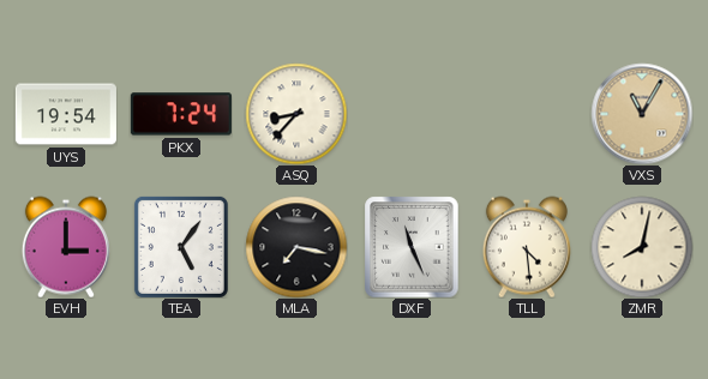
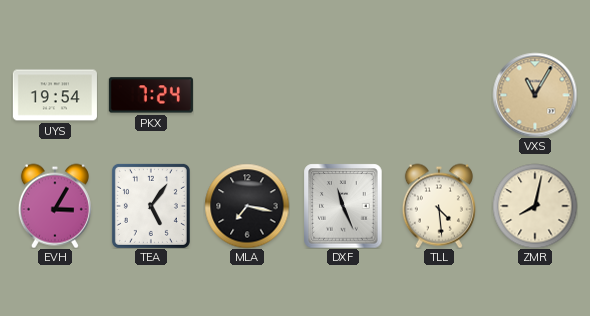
ASQ: 8:37 -> none (296, 114)
EVH: 3:00 -> 3:05 (55, 206)
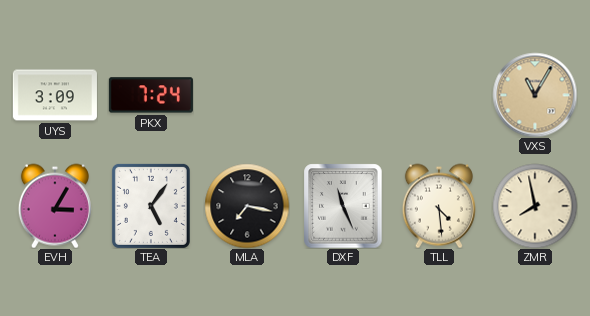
UYS: 19:54 -> 3:09 (55, 95)
ZMR: 8:02 -> 7:58 (535, 206)
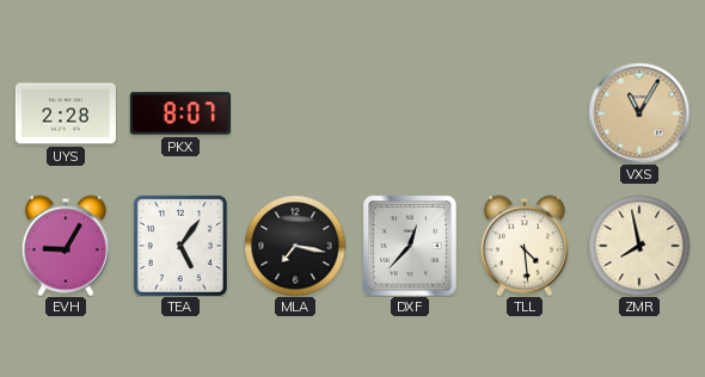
UYS: 3:09 -> 2:28 (66, 113)
PKX: 7:24 -> 8:07 (180, 113)
EVH: 3:05 -> 9:05 (66, 246)
DXF: 11:26 -> 12:37 (410, 246)
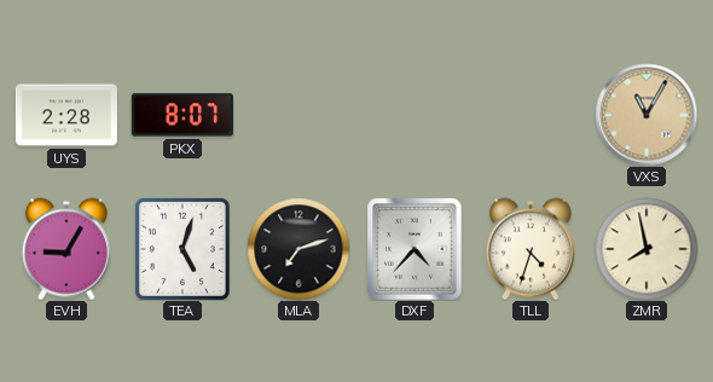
TEA: 5:06 -> 5:03 (182, 249)
MLA: 7:17 -> 7:12 (298, 249)
DXF: 12:37 -> 4:37 (415, 249)
TLL: 4:29 -> 4:33 (531, 249)
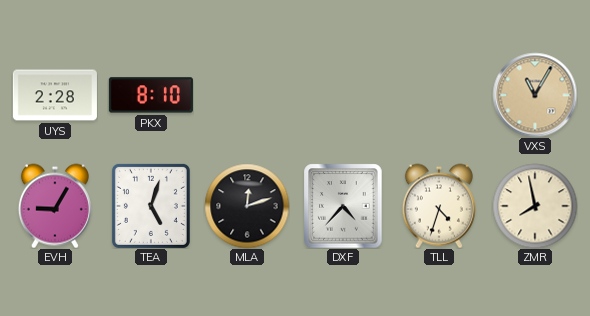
PKX: 8:07 -> 8:10 (151, 95)
MLA: 7:12 -> 12:12 (247, 206)
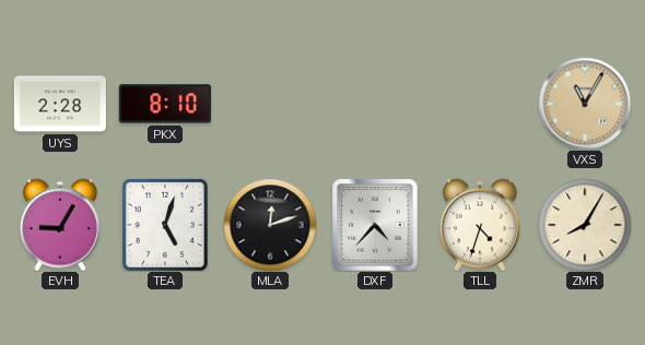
ZMR: 7:58 -> 8:05 (585, 225)
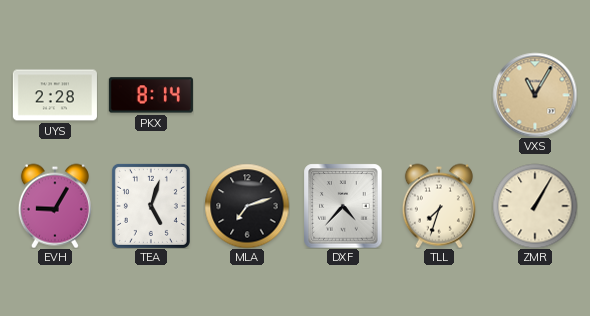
PKX: 8:10 -> 8:14 (151, 95)
MLA: 12:12 -> 7:12 (247, 206)
TLL: 4:33 -> 7:33 (439, 206)
ZMR: 8:05 -> 1:05 (535, 206)
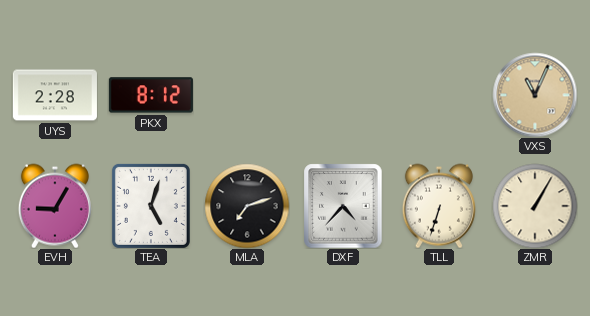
PKX: 8:14 -> 8:12 (151, 95)
VXS: 11:05 -> 11:04 (535, 95)
TLL: 7:33 -> 6:33 (439, 206)
